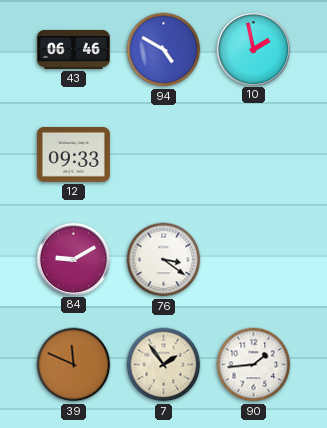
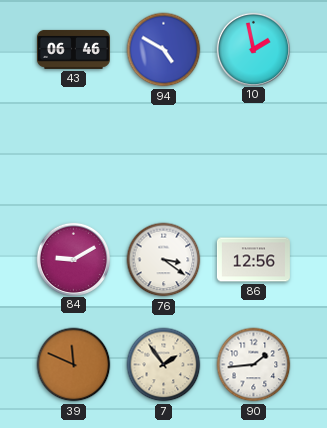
12: 09:33 -> none (73, 155)
86: none -> 12:56 (253, 260)
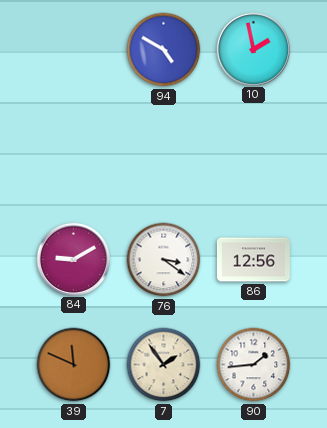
43: 06:46 -> none (73, 49)
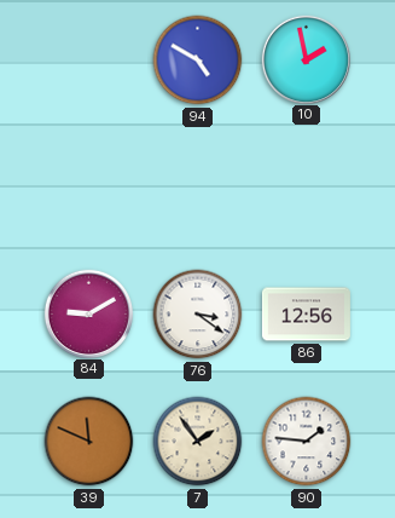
90: 1:44 -> 1:46 (307, 442)
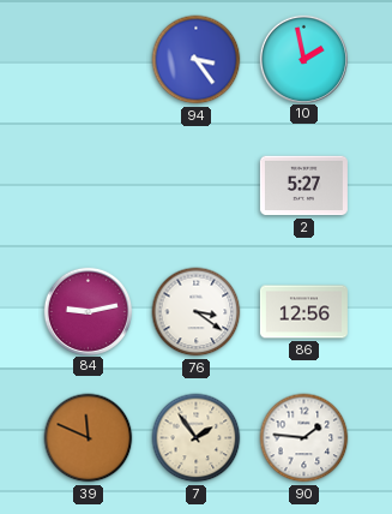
94: 4:50 -> 3:24 (197, 60)
2: none -> 5:27 (303, 186)
84: 9:10 -> 9:13 (88, 311)
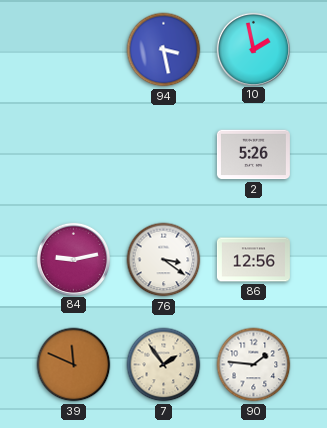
94: 3:24 -> 3:28 (164, 50)
2: 5:27 -> 5:26 (253, 155)
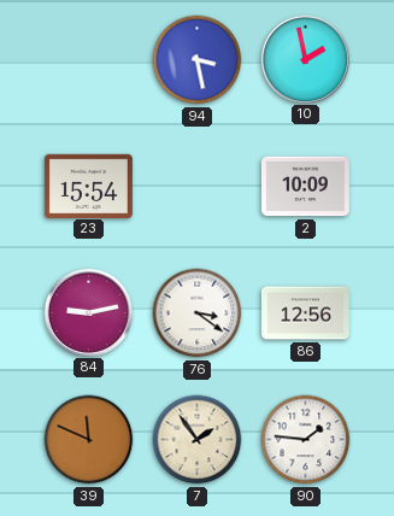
23: none -> 15:54 (88, 186)
2: 5:26 -> 10:09 (305, 187)
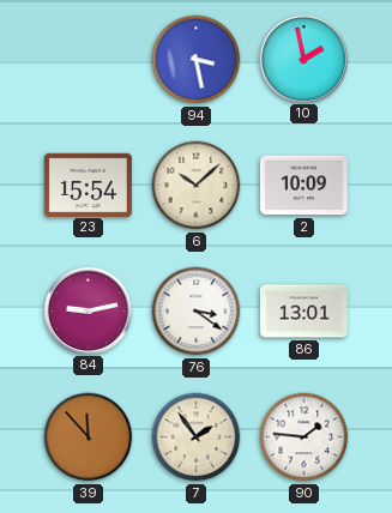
6: none -> 10:08 (197, 186)
86: 12:56 -> 13:01 (303, 312)
39: 11:49 -> 11:53 (89, 437)
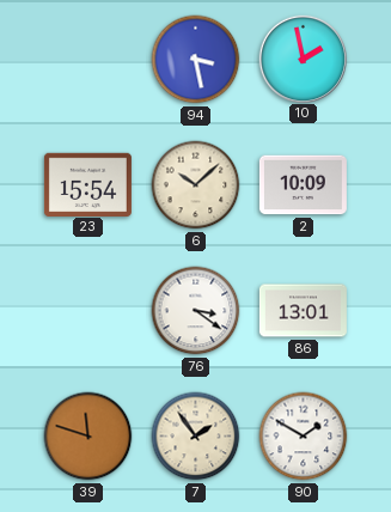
84: 9:13 -> none (88, 310)
39: 11:53 -> 11:48 (88, 437)
90: 1:46 -> 1:50 (304, 437)
